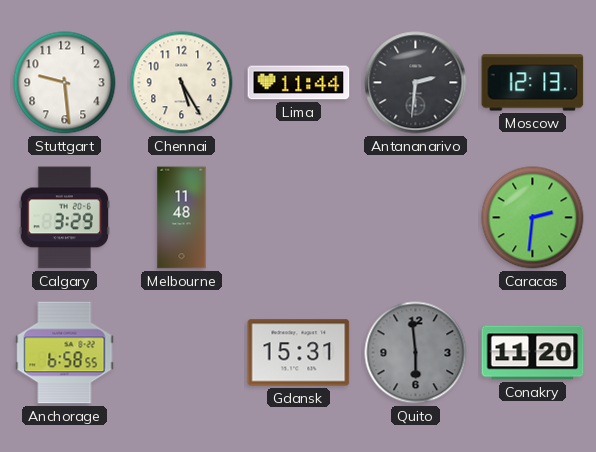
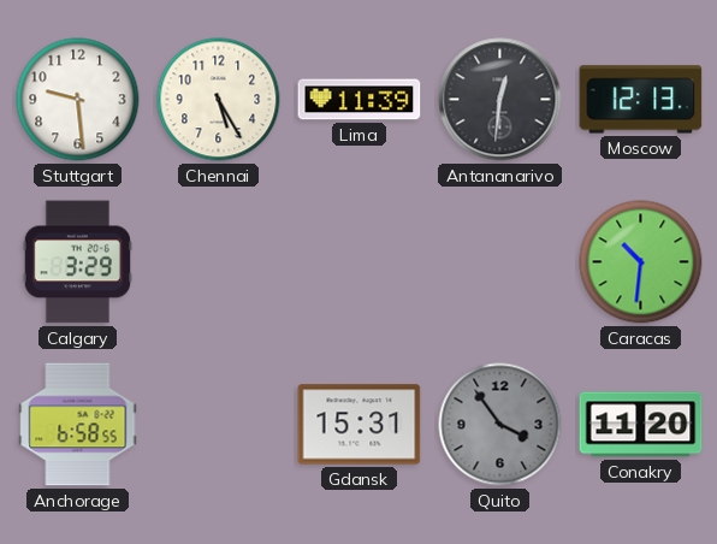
Lima: 11:44 -> 11:39 (360, 100)
Antananarivo: 2:31 -> 12:31 (500, 100)
Melbourne: 11:48 -> none (182, 218)
Caracas: 2:31 -> 10:31 (641, 262)
Quito: 5:59 -> 3:54 (500, 425)
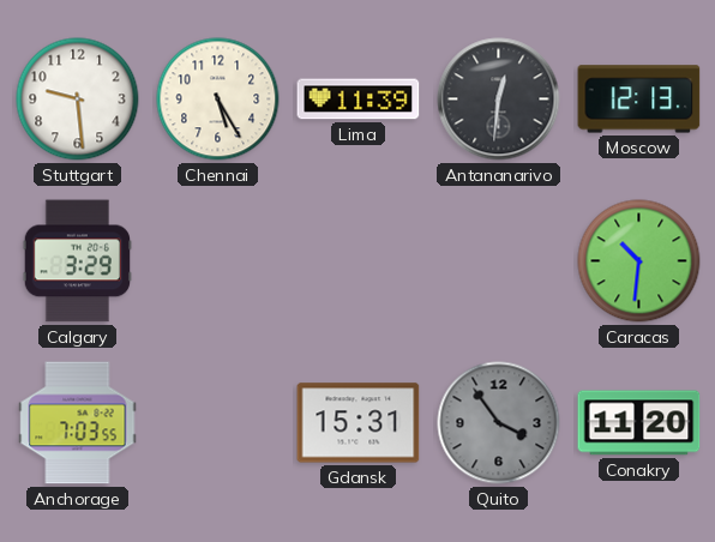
Anchorage: 6:58 -> 7:03 (78, 423)
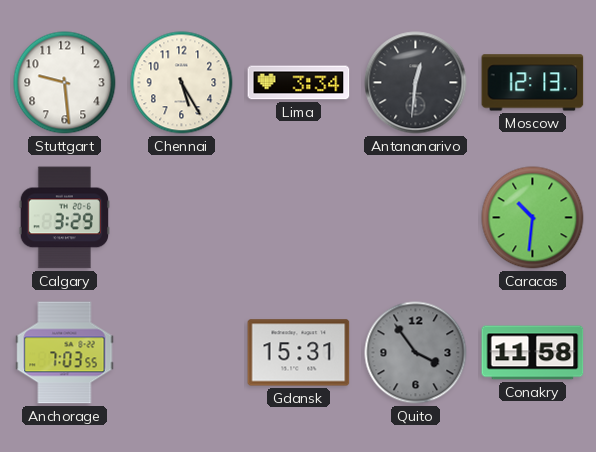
Lima: 11:39 -> 3:34 (299, 83)
Conakry: 11:20 -> 11:58 (533, 353)
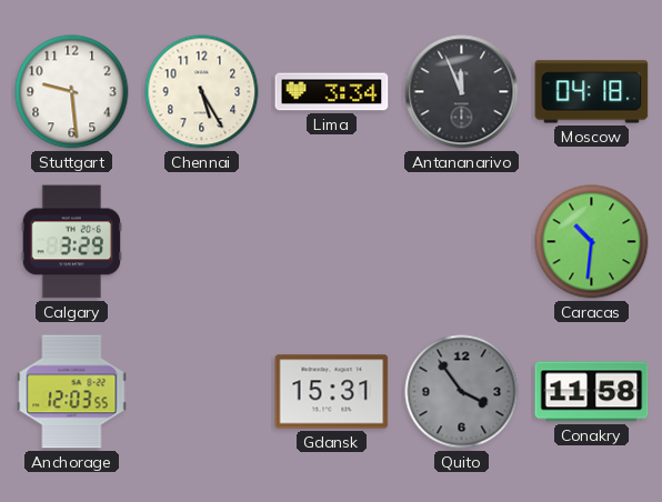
Antananarivo: 12:31 -> 11:56 (462, 92)
Moscow: 12:13 -> 04:18 (592, 92)
Anchorage: 7:03 -> 12:03 (72, 392)
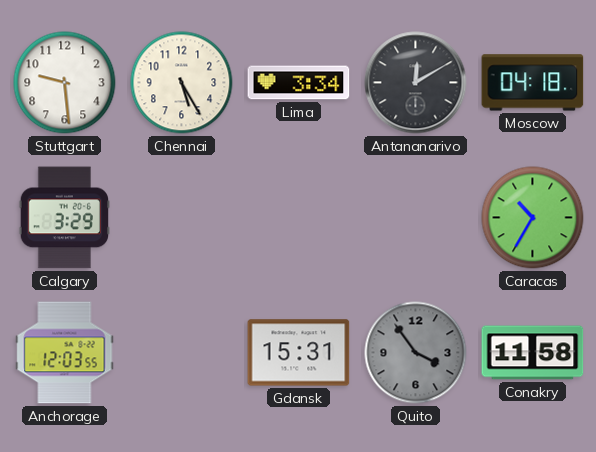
Antananarivo: 11:56 -> 12:10 (416, 83)
Caracas: 10:31 -> 10:35 (533, 218)
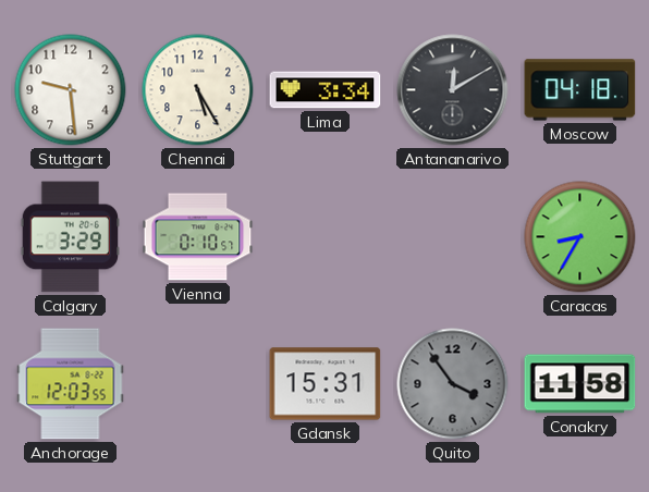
Vienna: none -> 0:10 (198, 237)
Caracas: 10:35 -> 8:35 (580, 237)
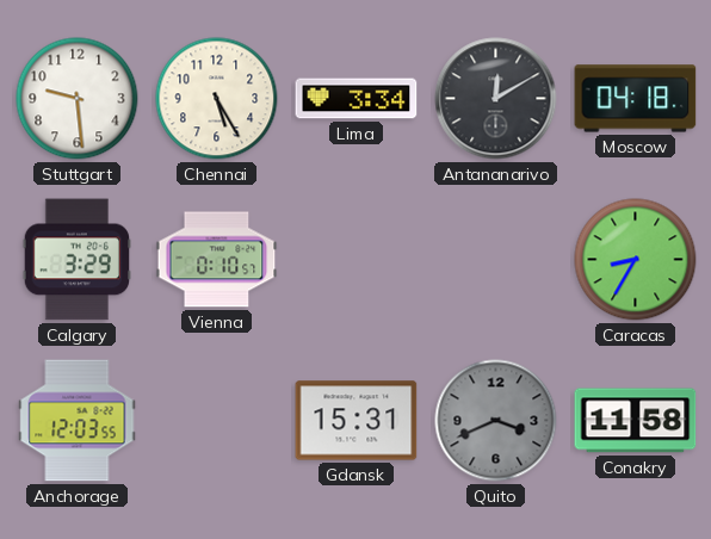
Quito: 3:54 -> 3:41 (496, 421)
